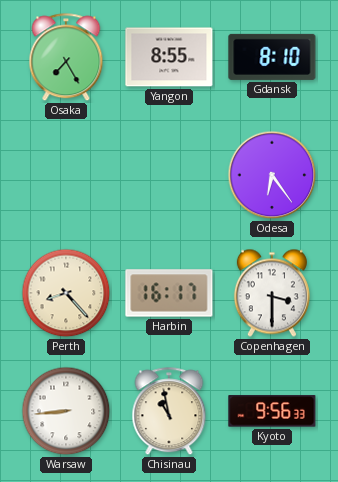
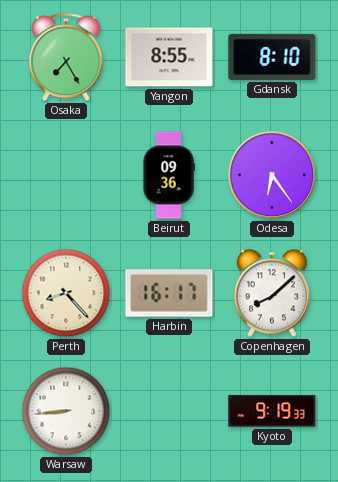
Beirut: none -> 09:36 (169, 175)
Copenhagen: 3:30 -> 8:08 (272, 293)
Chisinau: 10:58 -> none (169, 412)
Kyoto: 9:56 -> 9:19 (272, 411)
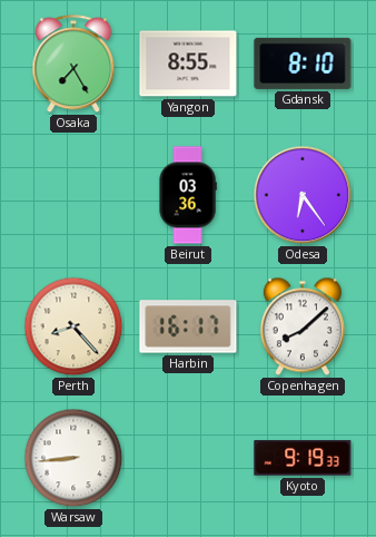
Beirut: 09:36 -> 03:36 (188, 195)
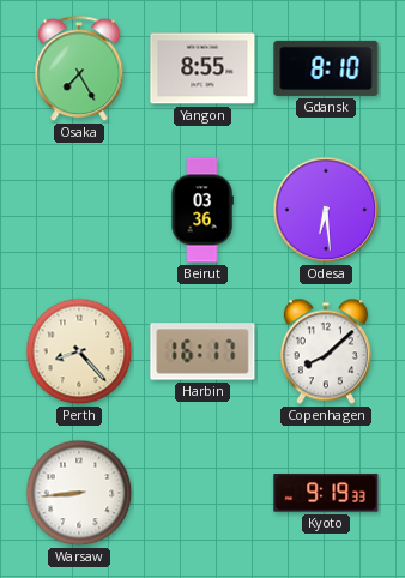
Odesa: 6:24 -> 6:29 (326, 210)
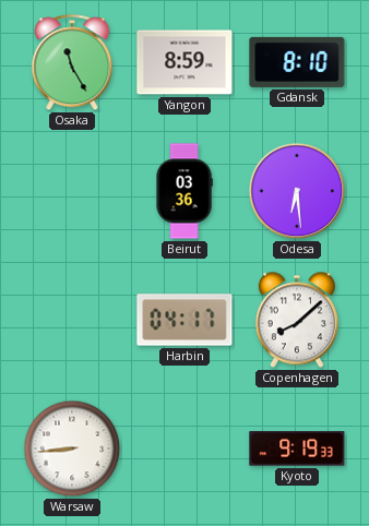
Osaka: 7:25 -> 11:25 (72, 63)
Yangon: 8:55 -> 8:59 (184, 62)
Perth: 8:23 -> none (79, 351)
Harbin: 16:17 -> 04:17 (184, 320)
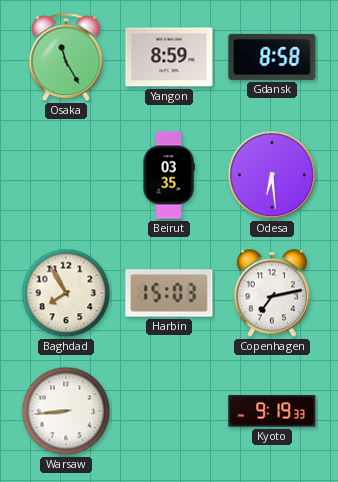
Gdansk: 8:10 -> 8:58 (272, 57)
Beirut: 03:36 -> 03:35 (169, 175)
Baghdad: none -> 7:55 (66, 293)
Harbin: 04:17 -> 15:03 (169, 293)
Copenhagen: 8:08 -> 7:13 (272, 293)
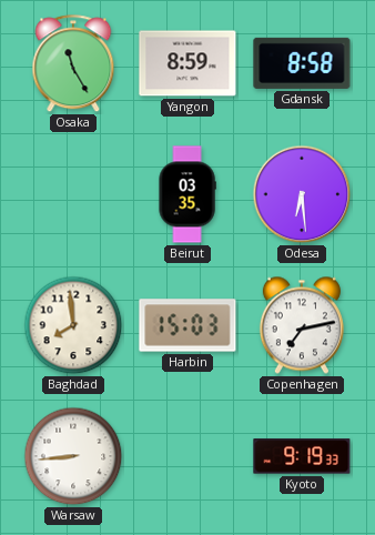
Baghdad: 7:55 -> 7:59 (73, 325)
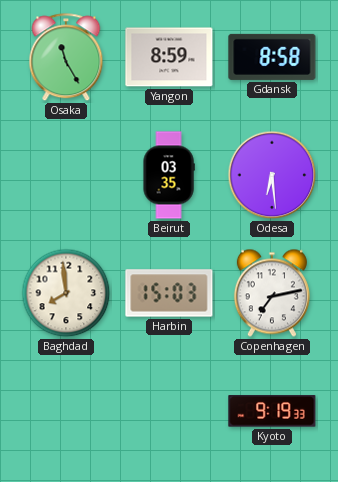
Warsaw: 8:44 -> none (73, 456)
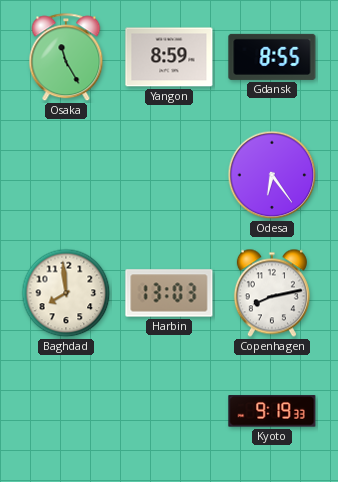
Gdansk: 8:58 -> 8:55 (272, 57)
Beirut: 03:35 -> none (169, 175)
Odesa: 6:29 -> 6:24 (272, 175)
Harbin: 15:03 -> 13:03 (169, 293)
Copenhagen: 7:13 -> 8:13 (272, 293)
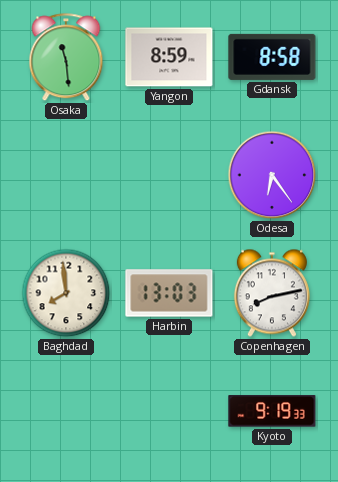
Osaka: 11:25 -> 11:29 (66, 58)
Gdansk: 8:55 -> 8:58 (272, 57)
